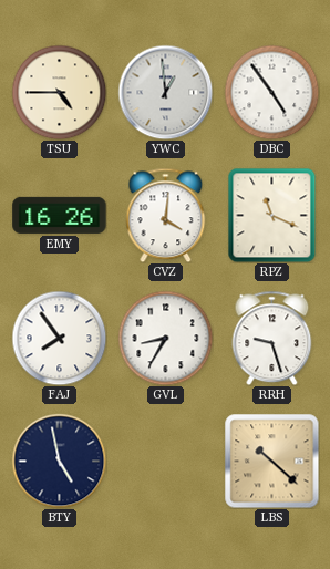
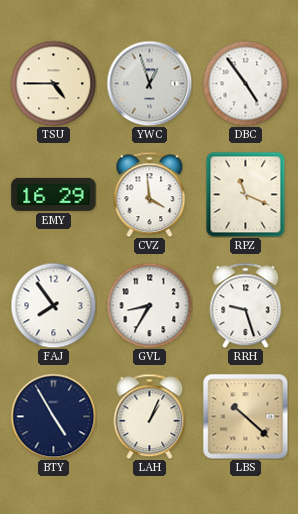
YWC: 12:59 -> 12:57 (149, 83)
EMY: 16:26 -> 16:29 (54, 194)
CVZ: 4:01 -> 3:59 (150, 194)
BTY: 4:58 -> 4:55 (53, 416)
LAH: none -> 1:04 (150, 416)
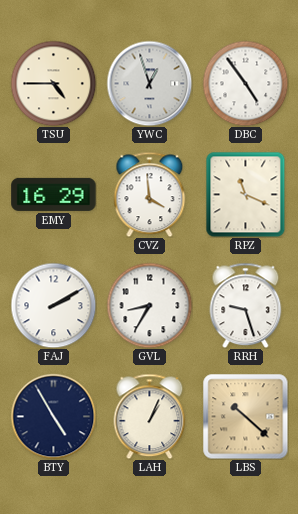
FAJ: 7:54 -> 2:10 (53, 305)
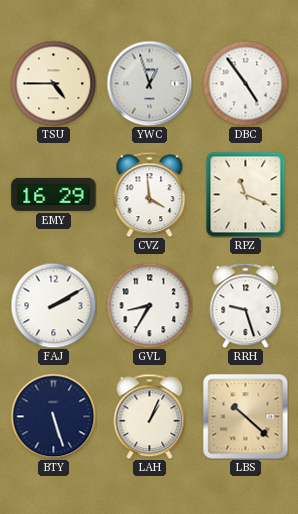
BTY: 4:55 -> 5:27 (53, 416)
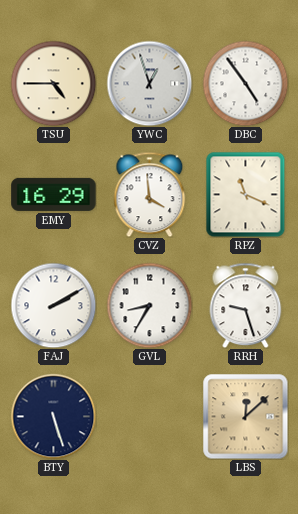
LAH: 1:04 -> none (150, 416)
LBS: 10:22 -> 12:08 (245, 416)
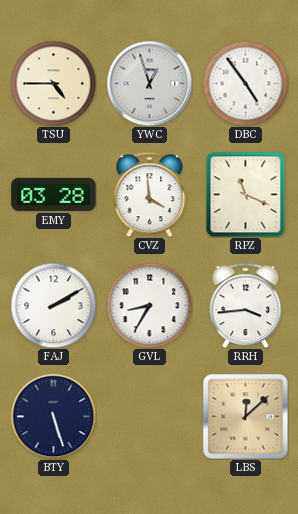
EMY: 16:29 -> 03:28 (54, 194)
RRH: 9:27 -> 3:44 (246, 305)
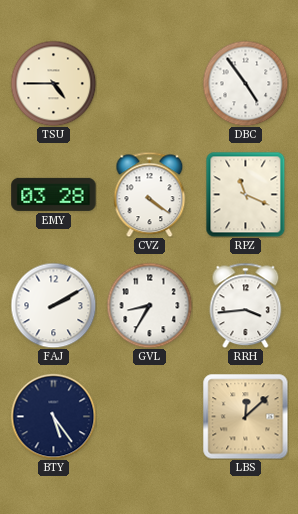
YWC: 12:57 -> none (149, 83)
CVZ: 3:59 -> 4:21 (150, 194)
BTY: 5:27 -> 5:24 (53, 416)
